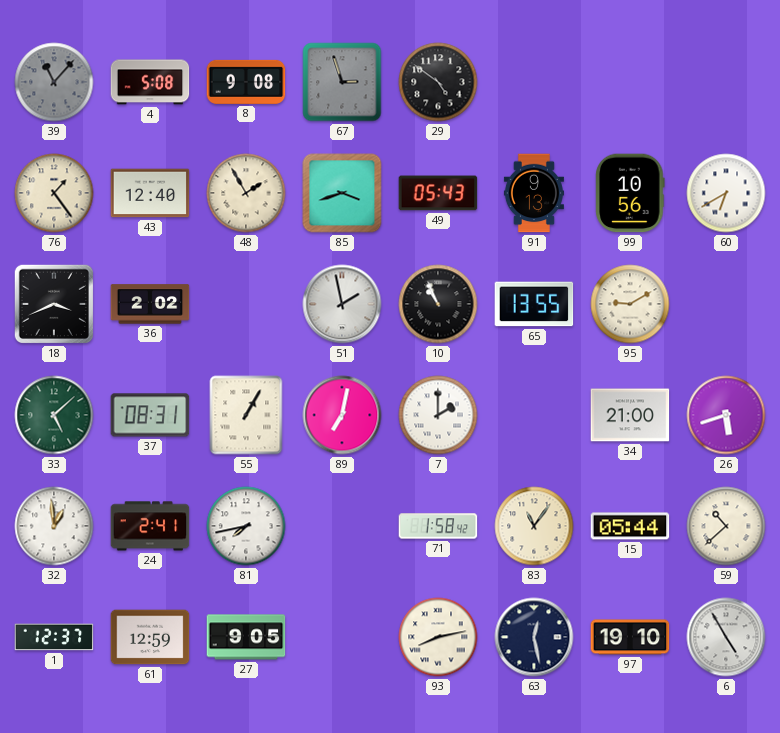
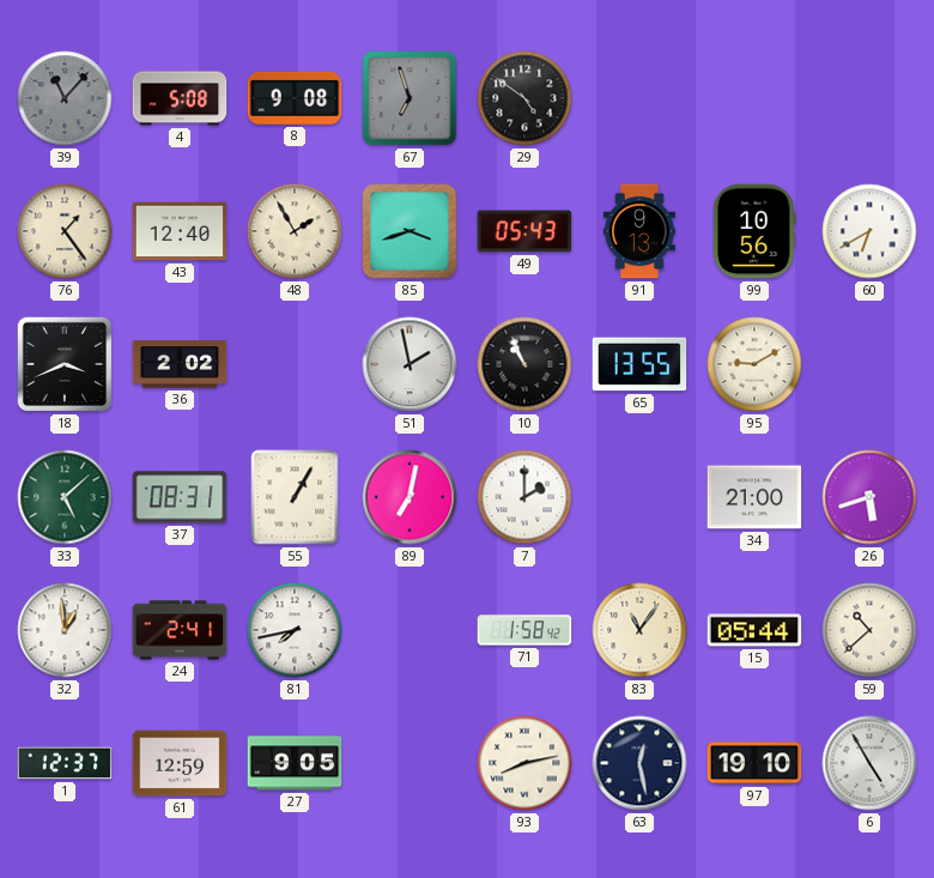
67: 2:57 -> 6:57 (410, 98)
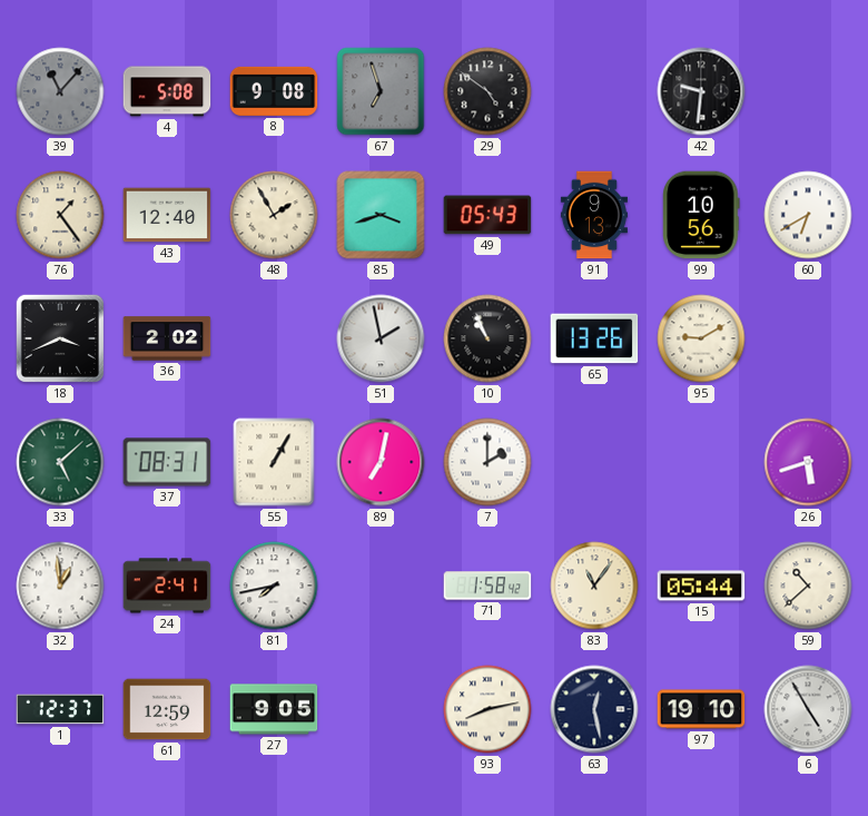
42: none -> 9:31 (701, 91)
65: 13:55 -> 13:26 (594, 338)
34: 21:00 -> none (754, 497)
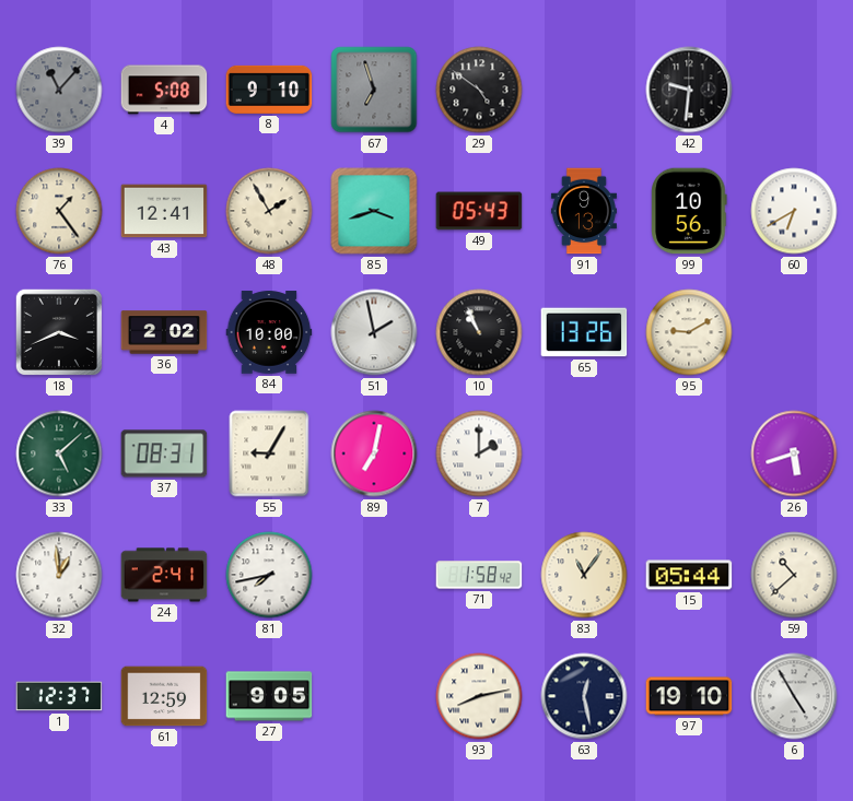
8: 9:08 -> 9:10 (269, 90)
43: 12:40 -> 12:41 (164, 211)
84: none -> 10:00 (269, 332)
55: 1:05 -> 9:05 (269, 453)
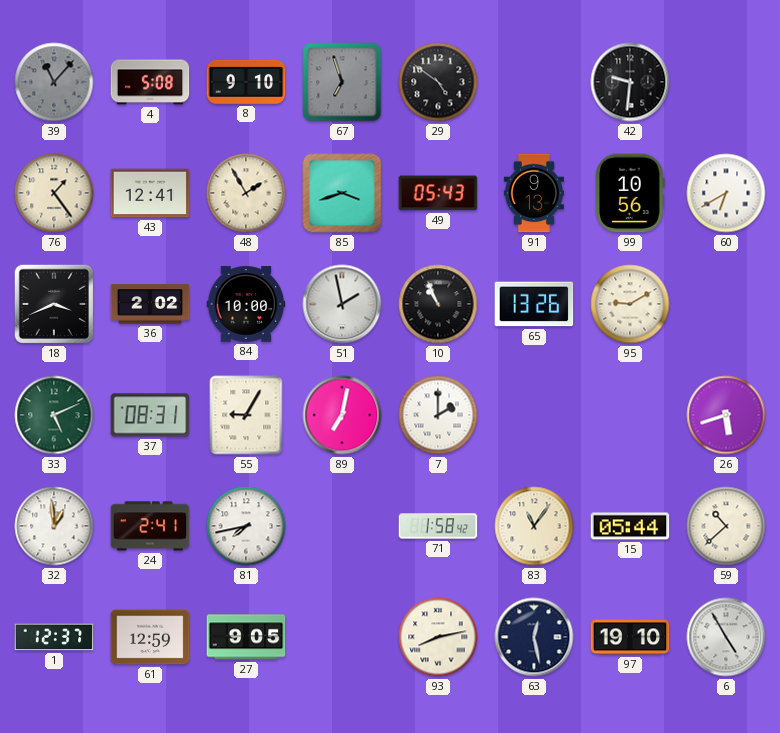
33: 5:08 -> 5:11 (54, 415)
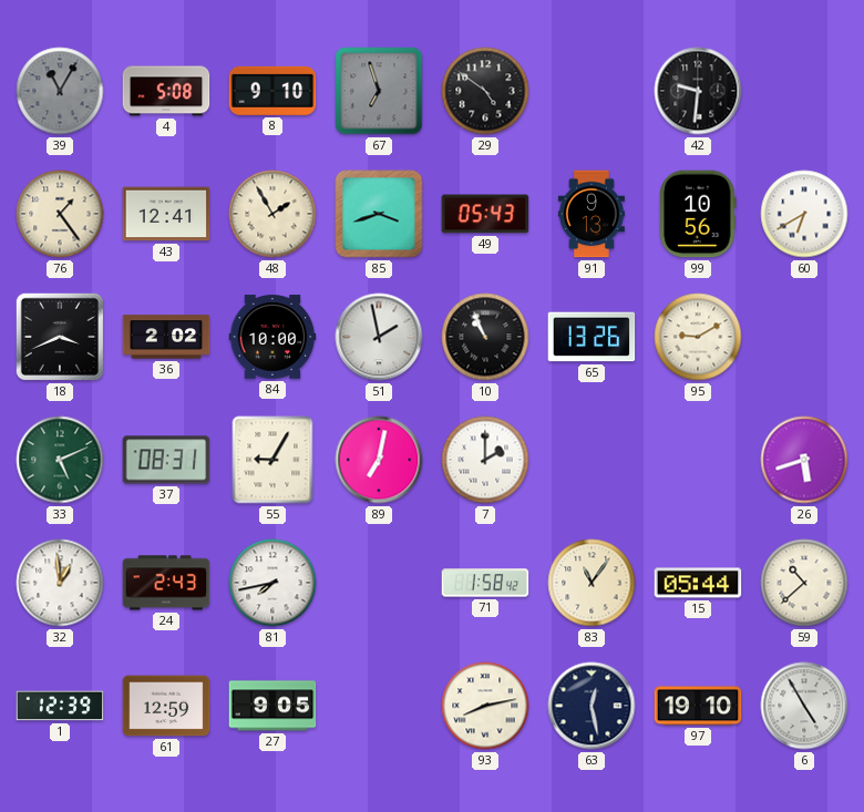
39: 11:07 -> 11:05 (60, 91)
24: 2:41 -> 2:43 (166, 583)
1: 12:37 -> 12:39 (60, 706)
